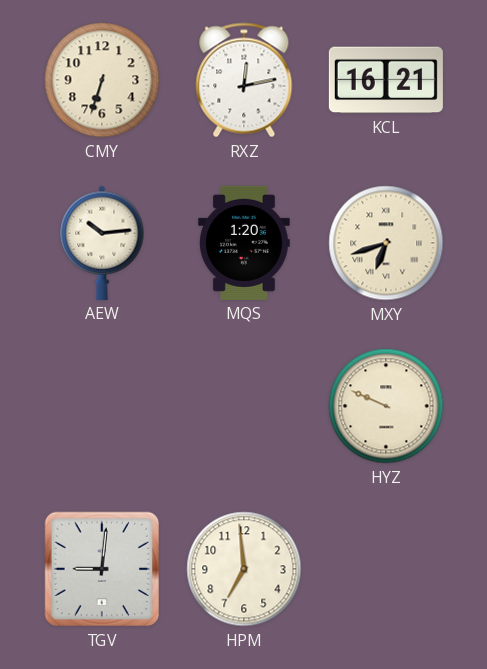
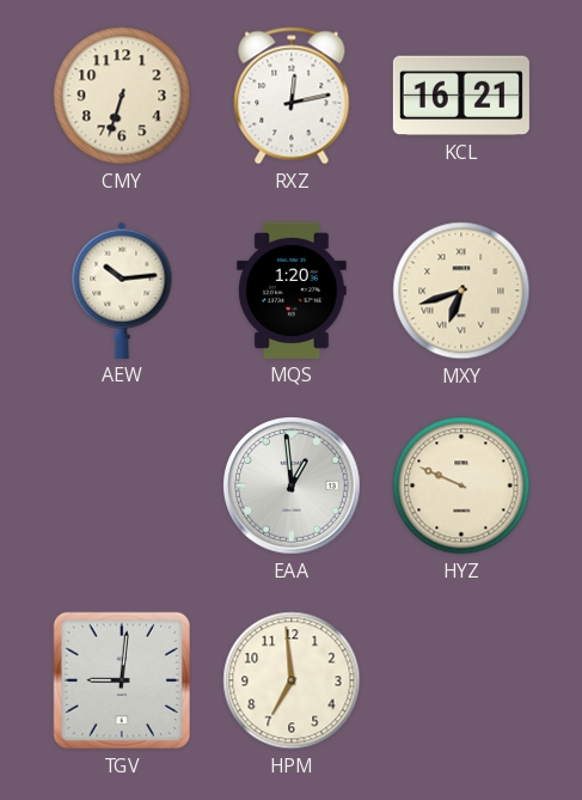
EAA: none -> 12:59 (292, 486)
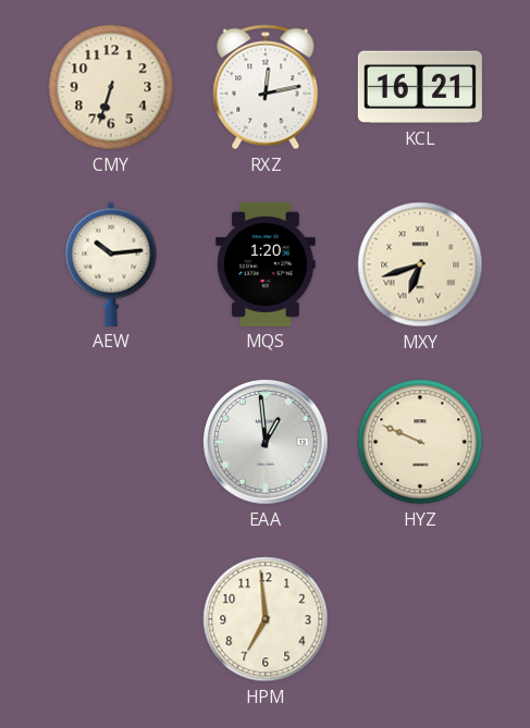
TGV: 9:01 -> none (122, 680)
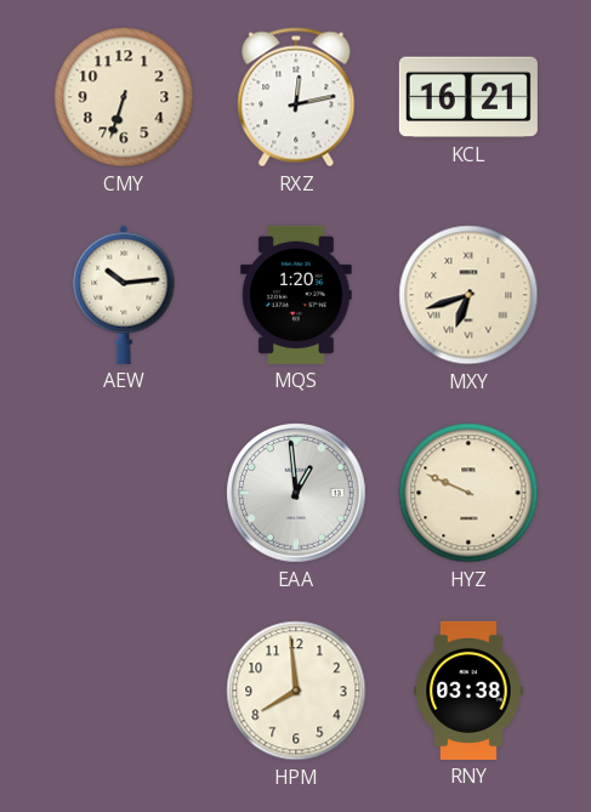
HPM: 6:59 -> 7:59 (296, 691)
RNY: none -> 03:38 (468, 691)
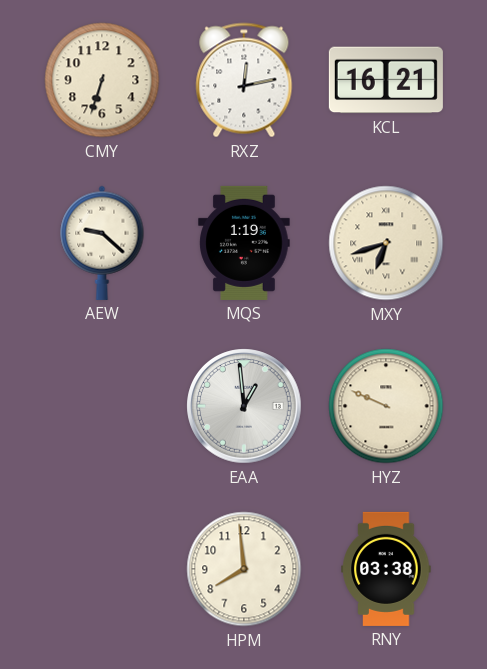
AEW: 10:14 -> 9:22 (102, 243)
MQS: 1:20 -> 1:19 (244, 243)
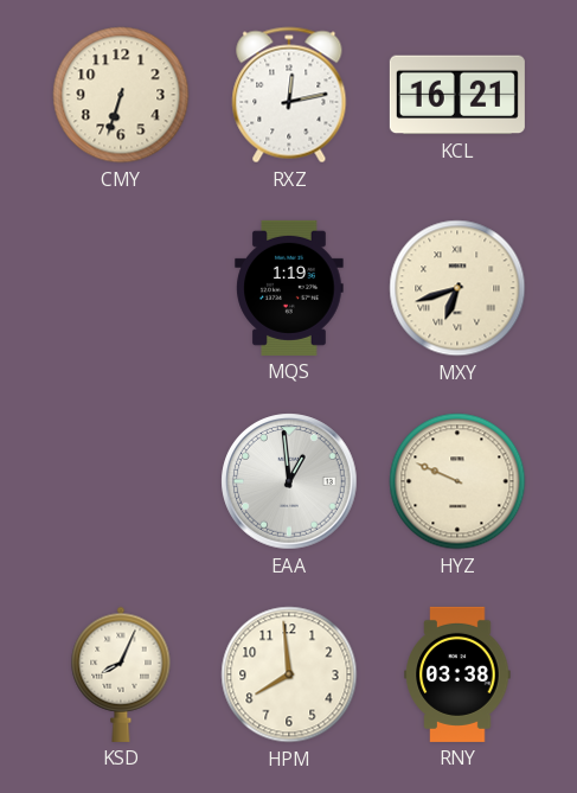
AEW: 9:22 -> none (102, 243)
KSD: none -> 8:04 (121, 674)
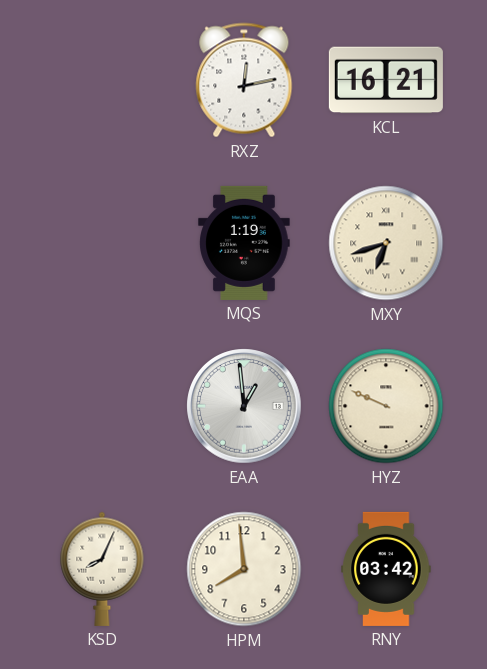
CMY: 6:33 -> none (121, 95)
RNY: 03:38 -> 03:42 (386, 569)
